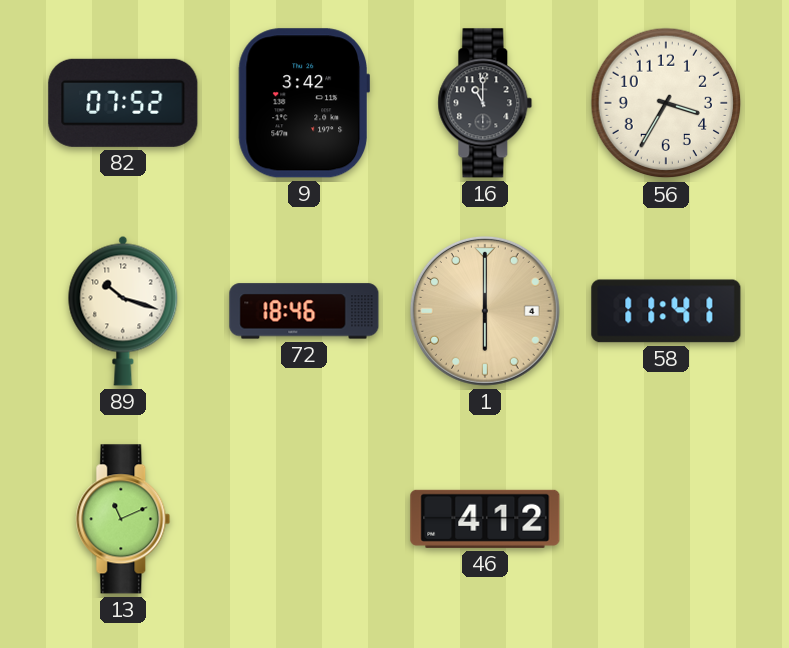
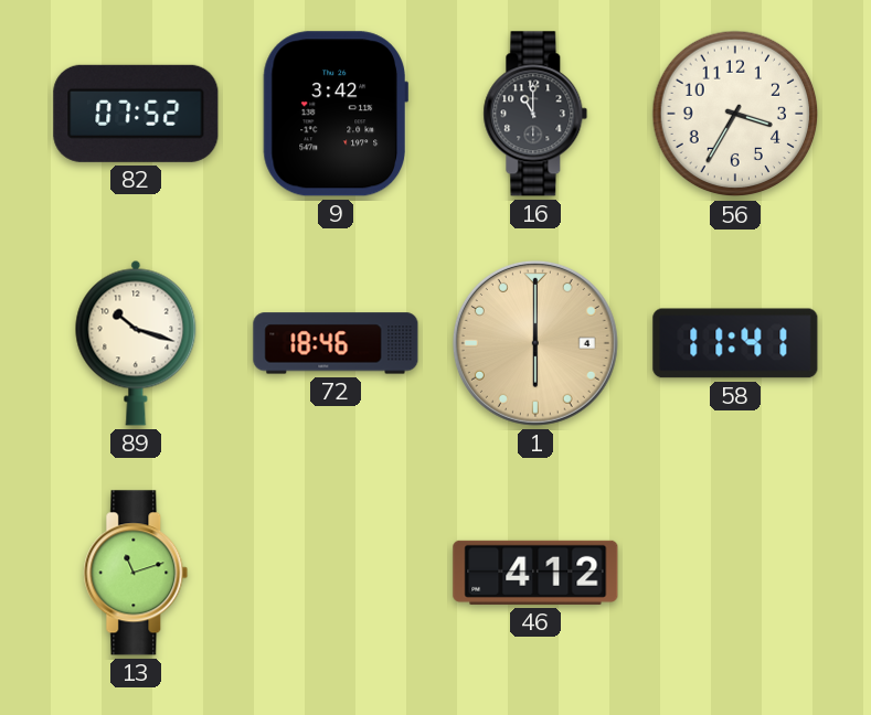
13: 11:11 -> 11:12 (136, 573)
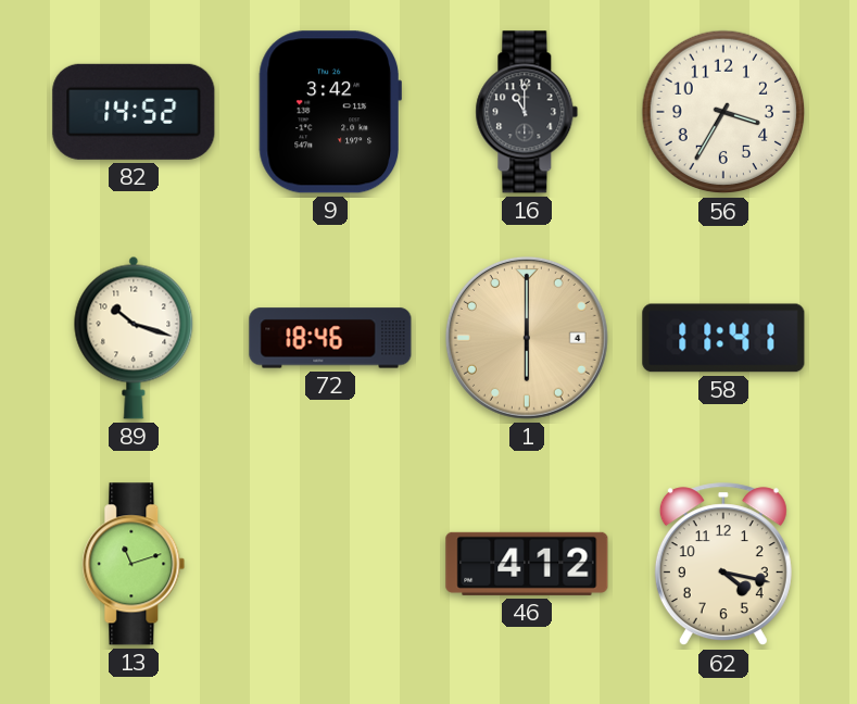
82: 07:52 -> 14:52 (134, 112)
62: none -> 4:17 (723, 565)
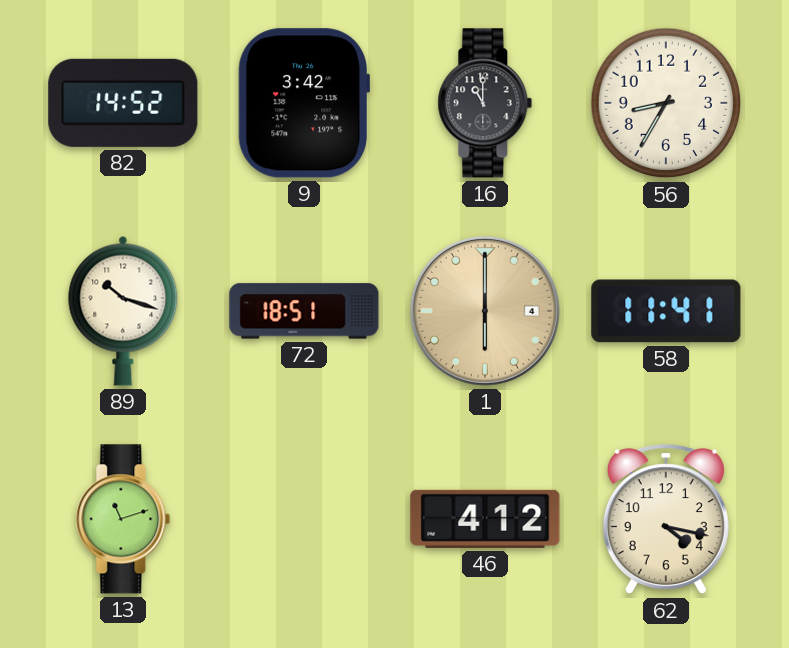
56: 3:35 -> 8:35 (666, 103)
72: 18:46 -> 18:51 (304, 311)
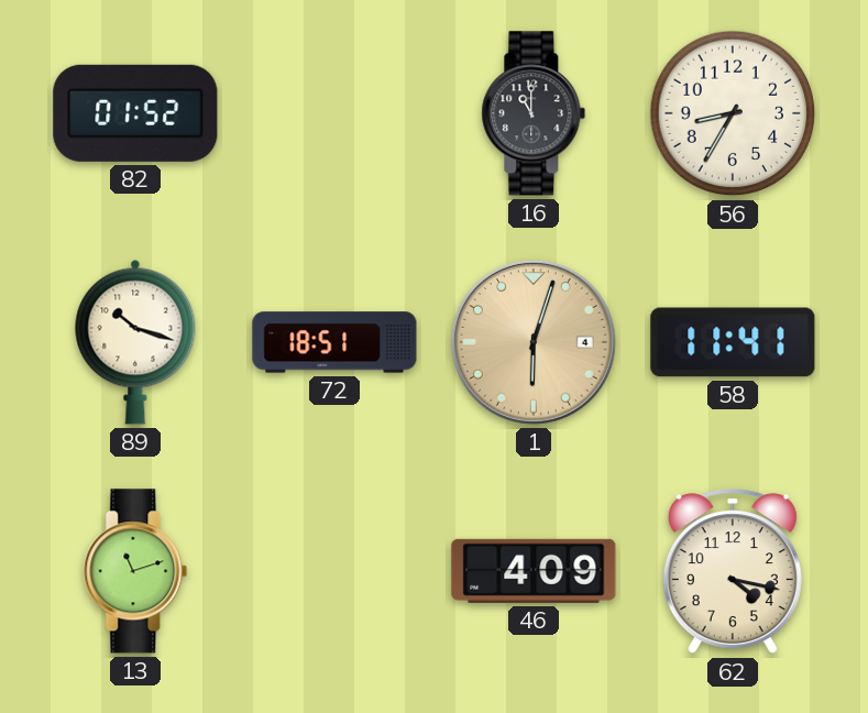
82: 14:52 -> 01:52 (135, 113)
9: 3:42 -> none (303, 103)
1: 6:00 -> 6:03 (534, 342)
46: 4:12 -> 4:09 (534, 571)
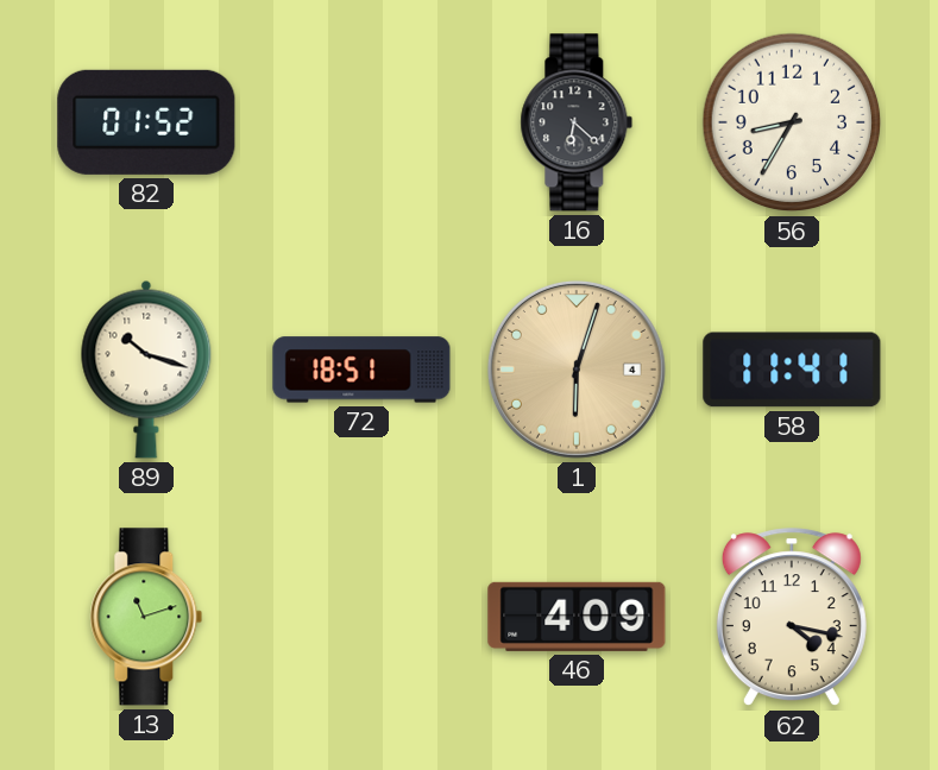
16: 11:00 -> 6:22 (577, 122)
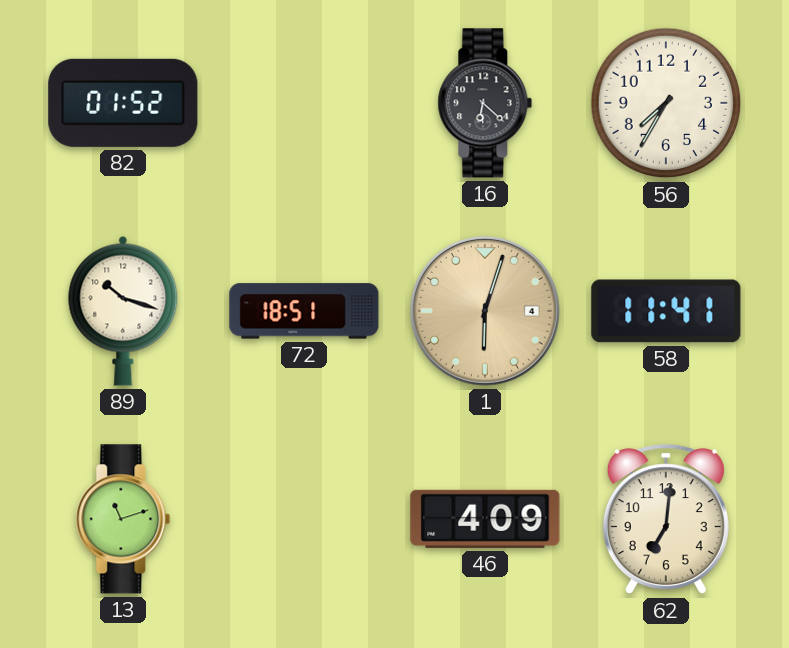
56: 8:35 -> 7:35 (666, 103)
62: 4:17 -> 7:01 (666, 520)
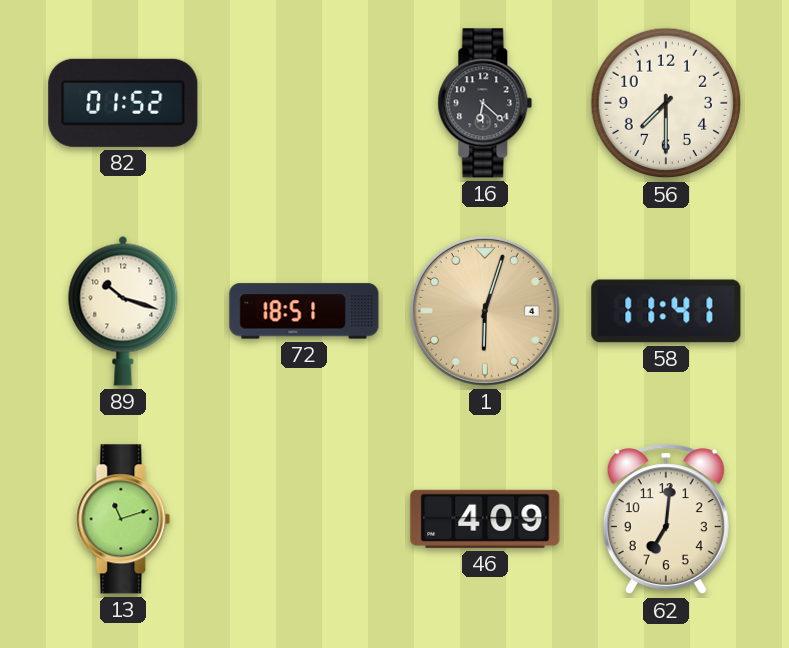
56: 7:35 -> 7:30 (666, 103)
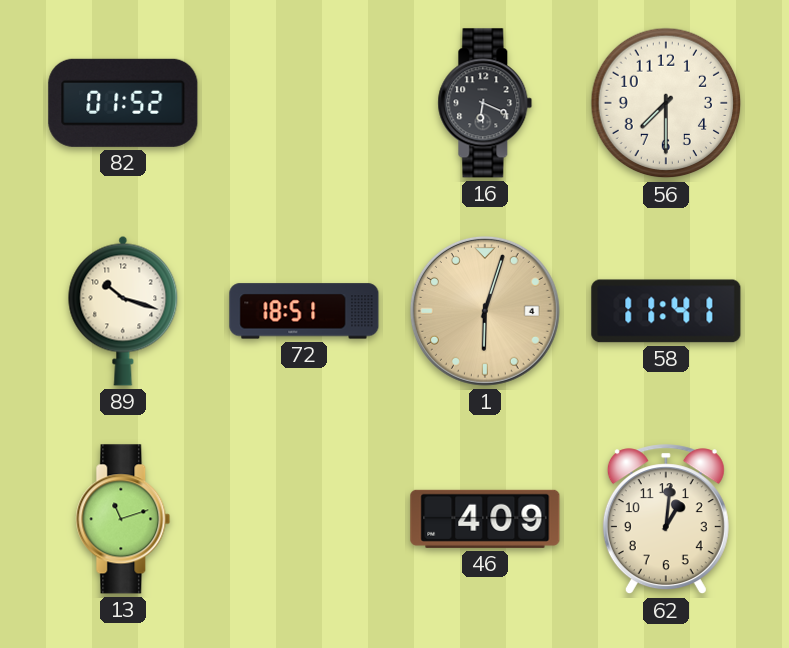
16: 6:22 -> 6:19 (485, 103)
62: 7:01 -> 1:01 (666, 520)
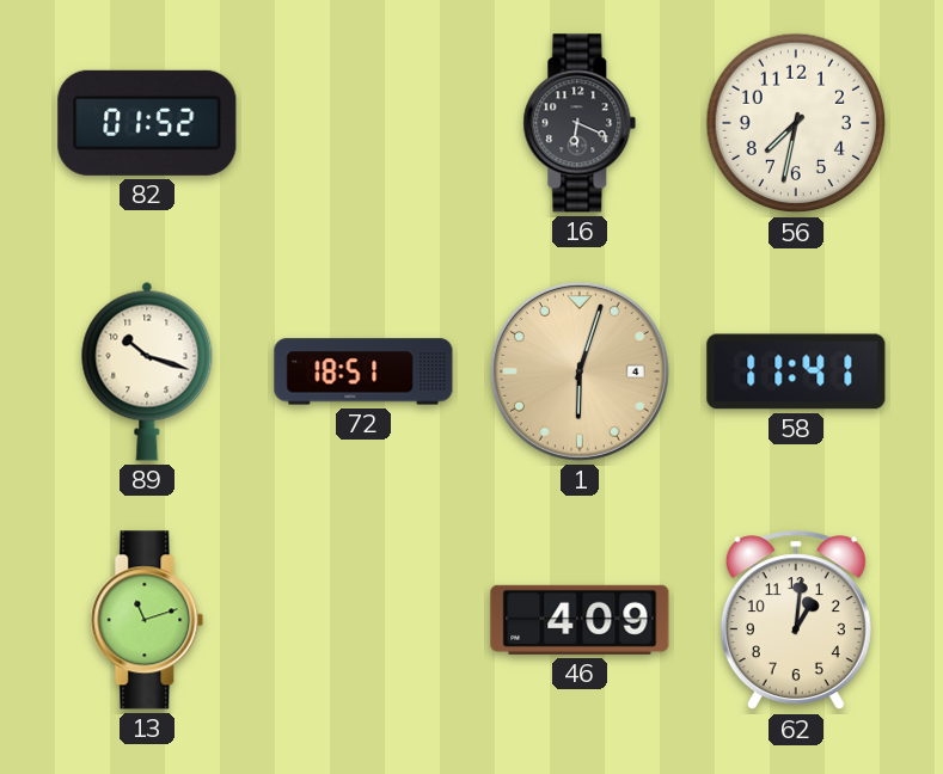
56: 7:30 -> 7:32 (796, 123)
